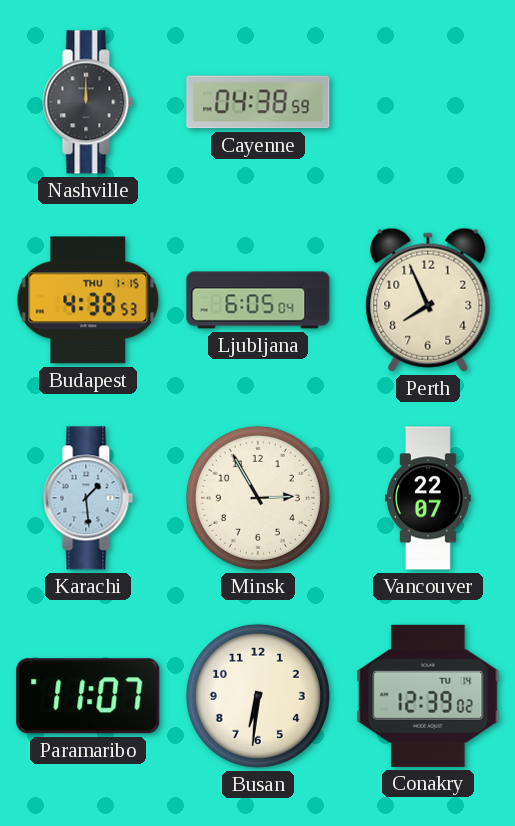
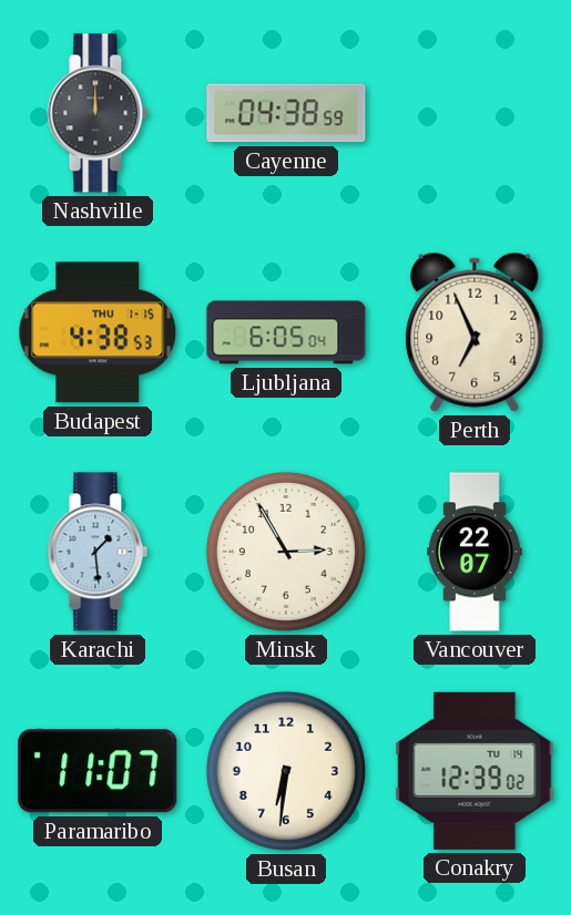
Perth: 7:56 -> 6:56 (475, 332)
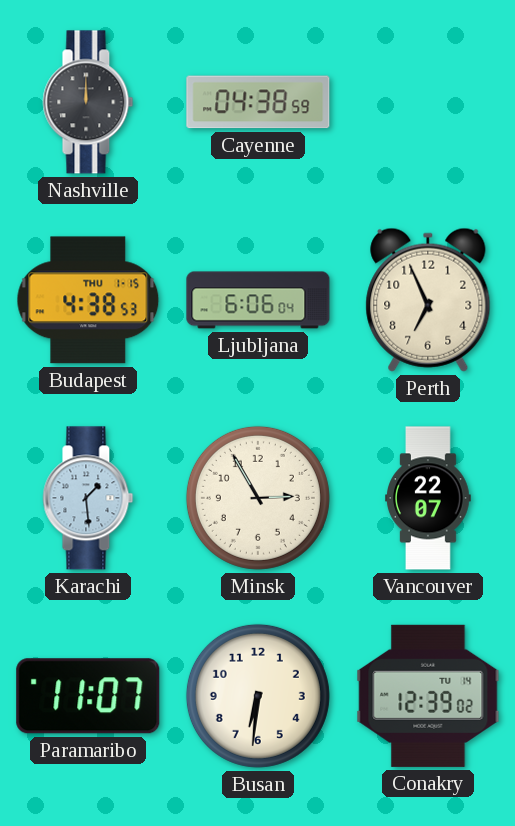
Ljubljana: 6:05 -> 6:06 (258, 300)
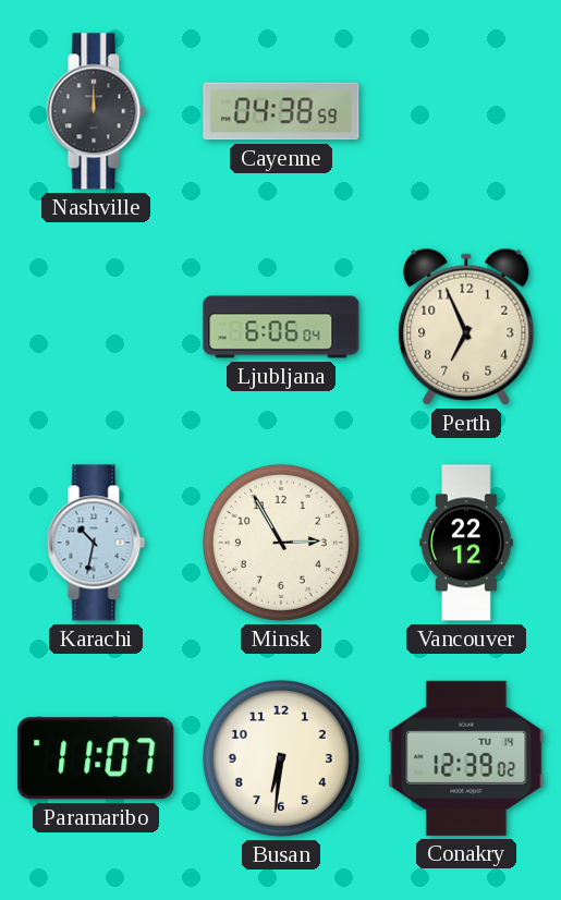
Budapest: 4:38 -> none (88, 300)
Karachi: 1:29 -> 10:32 (96, 543)
Vancouver: 22:07 -> 22:12 (466, 543)
